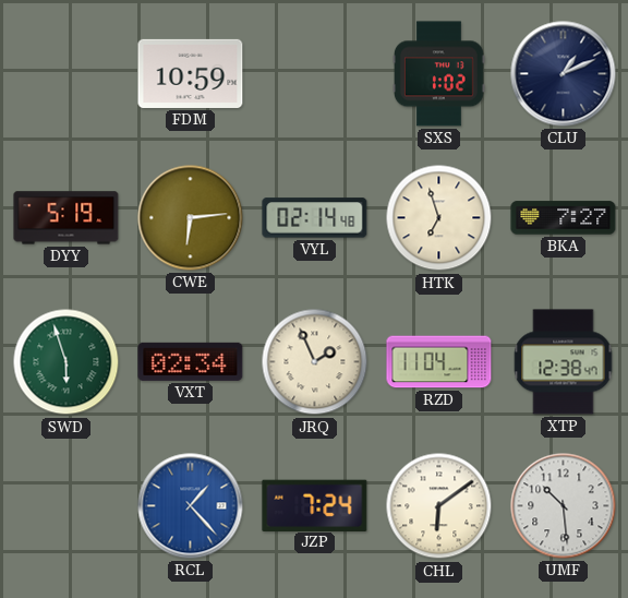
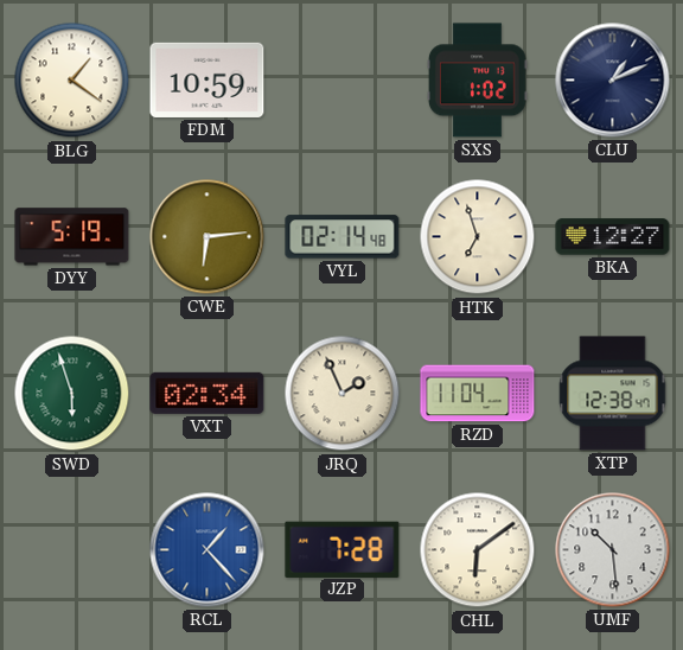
BLG: none -> 1:21 (72, 81)
BKA: 7:27 -> 12:27 (613, 237)
JZP: 7:24 -> 7:28 (343, 549)
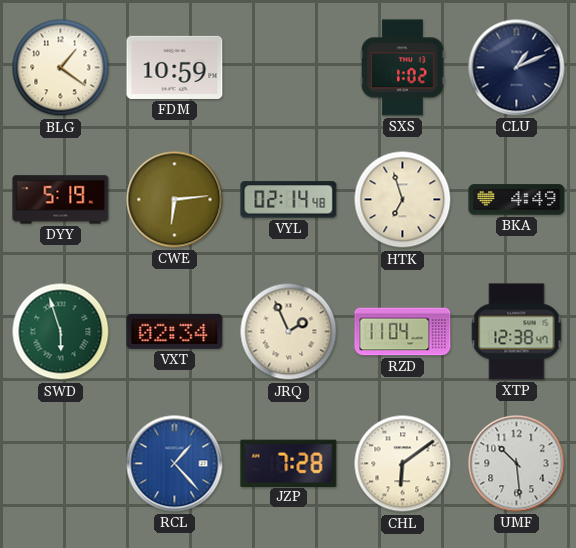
BKA: 12:27 -> 4:49 (517, 200)
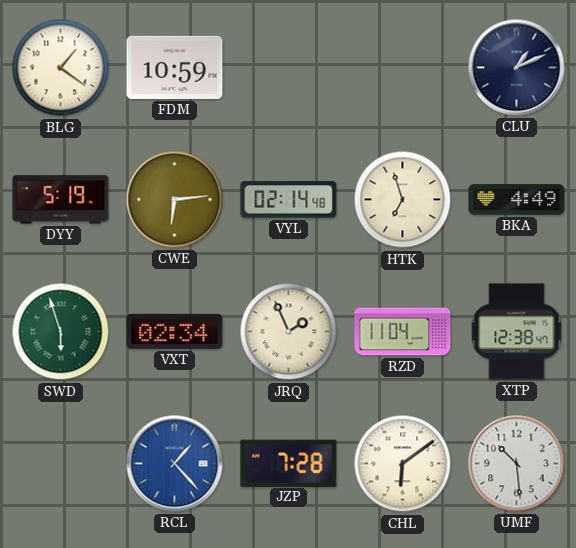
SXS: 1:02 -> none (402, 68)
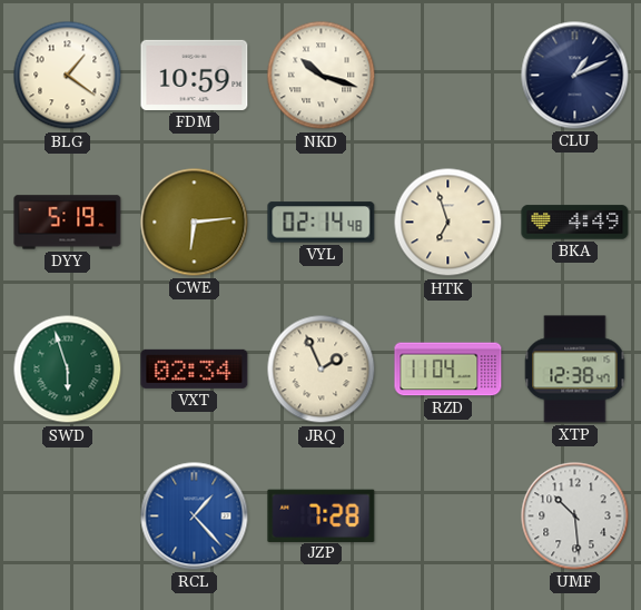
NKD: none -> 10:18 (322, 76)
CHL: 6:09 -> none (403, 464)
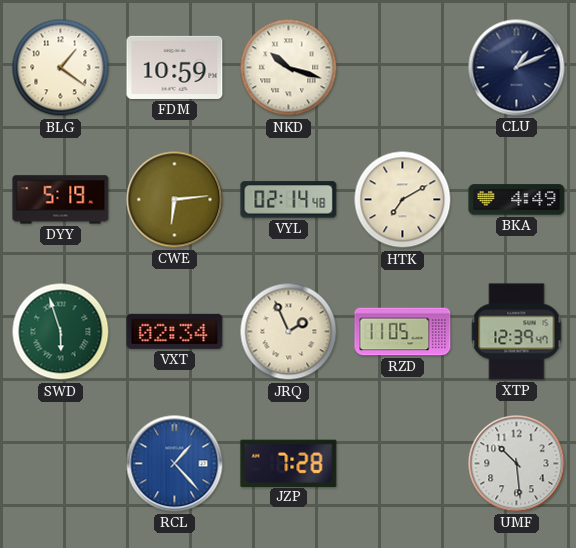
HTK: 6:57 -> 7:10 (403, 200)
RZD: 11:04 -> 11:05 (403, 332)
XTP: 12:38 -> 12:39 (517, 332)
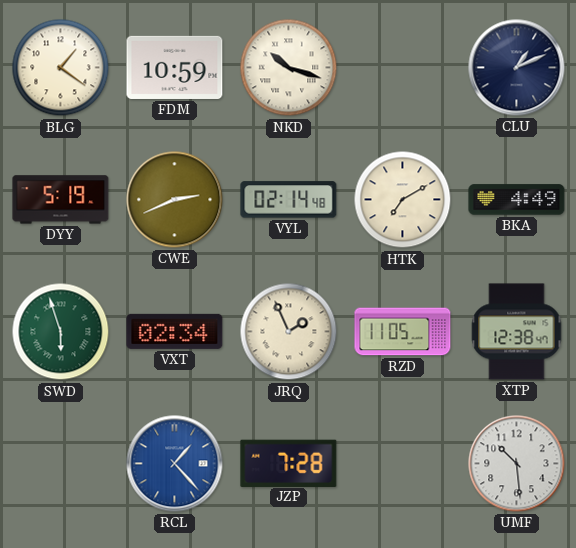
CWE: 6:14 -> 2:41 (175, 200)
XTP: 12:39 -> 12:38 (517, 332)
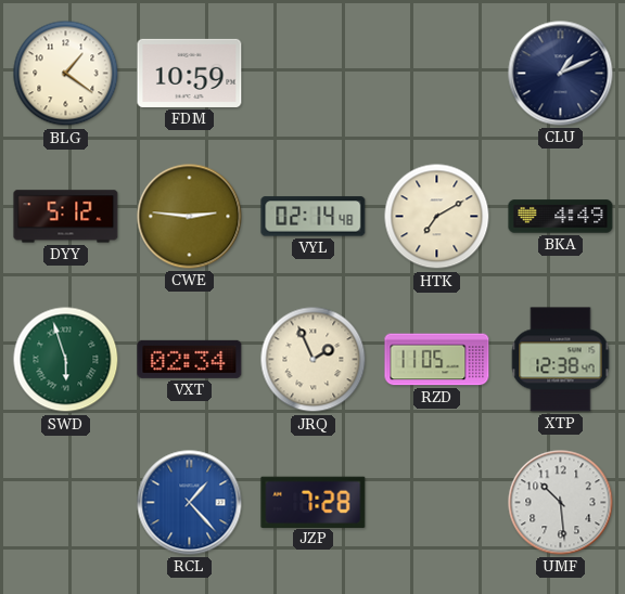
NKD: 10:18 -> none (289, 68)
DYY: 5:19 -> 5:12 (66, 217)
CWE: 2:41 -> 2:46 (190, 217)
